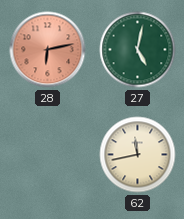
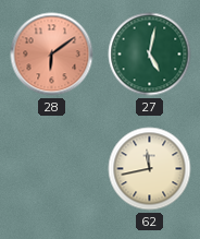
28: 6:13 -> 6:09 (52, 55)
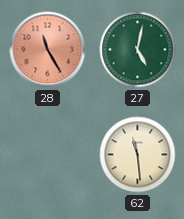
28: 6:09 -> 11:25 (48, 50)
62: 11:43 -> 11:29 (138, 155)
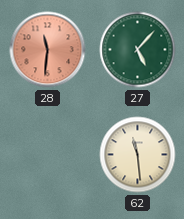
28: 11:25 -> 11:31 (48, 50)
27: 5:02 -> 5:07 (138, 50)
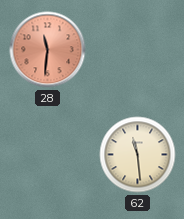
27: 5:07 -> none (138, 50)
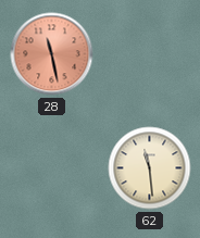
28: 11:31 -> 11:28 (52, 54)
